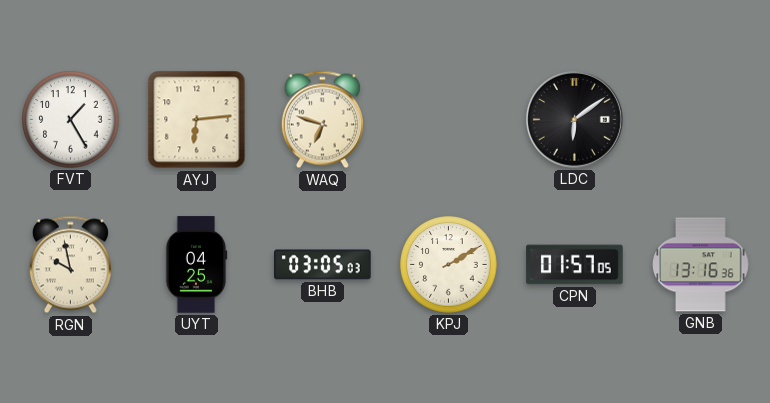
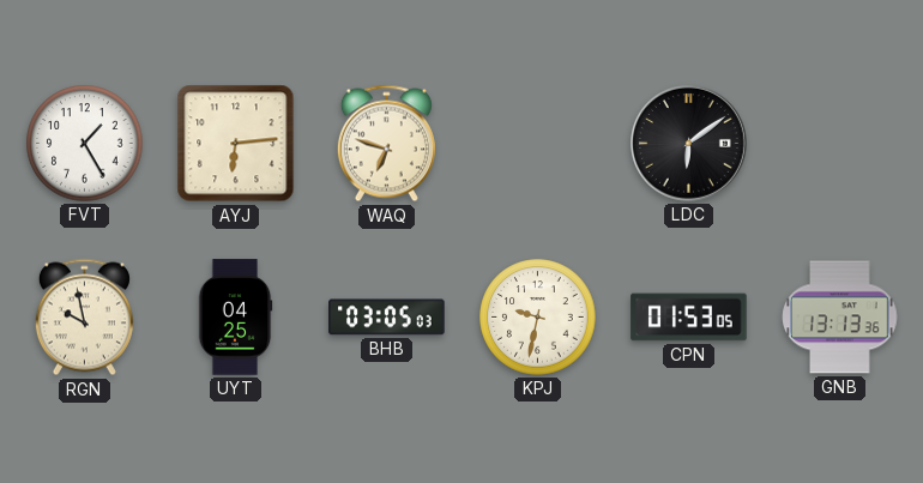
KPJ: 2:10 -> 9:32 (538, 318)
CPN: 01:57 -> 01:53 (689, 318)
GNB: 13:16 -> 13:13 (840, 318)
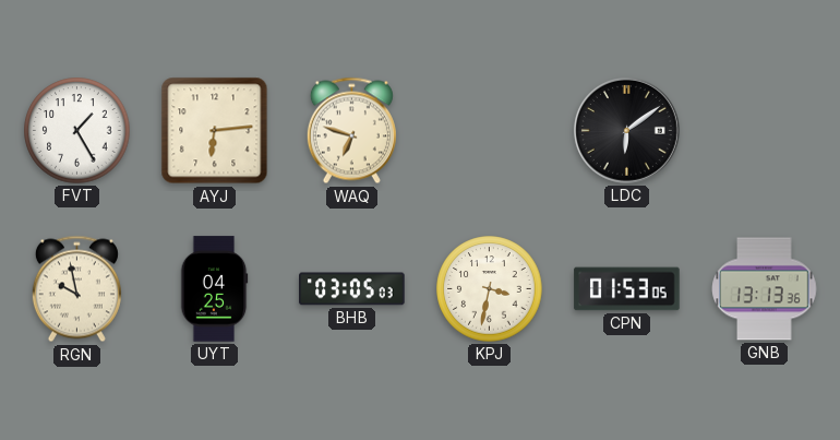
KPJ: 9:32 -> 3:32 (490, 289)
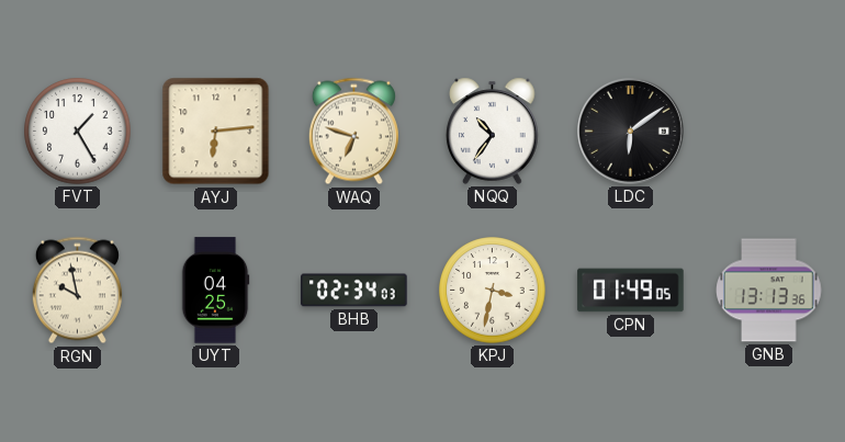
NQQ: none -> 10:36 (493, 131)
BHB: 03:05 -> 02:34 (354, 291)
CPN: 01:53 -> 01:49 (631, 291)
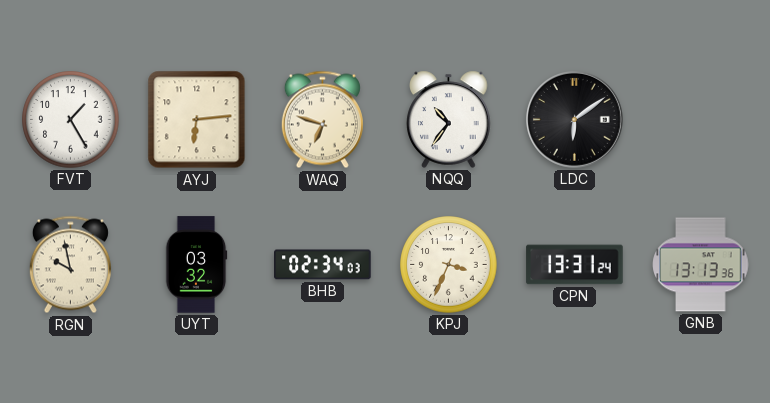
UYT: 04:25 -> 03:32 (196, 265)
KPJ: 3:32 -> 3:34 (449, 265)
CPN: 01:49 -> 13:31 (575, 265)
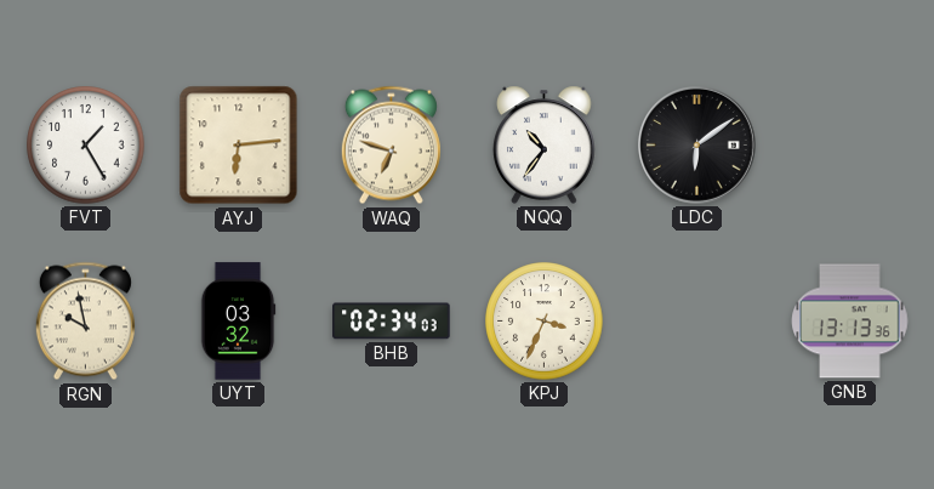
CPN: 13:31 -> none (575, 265)
